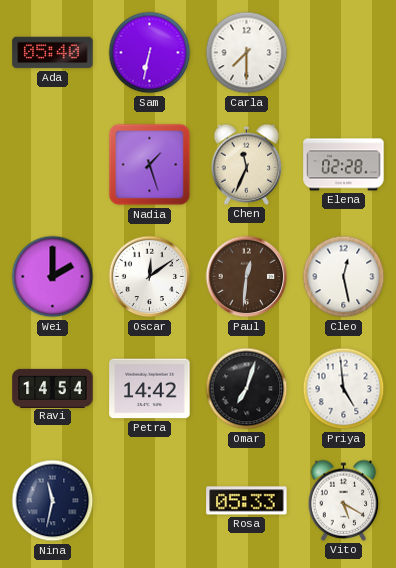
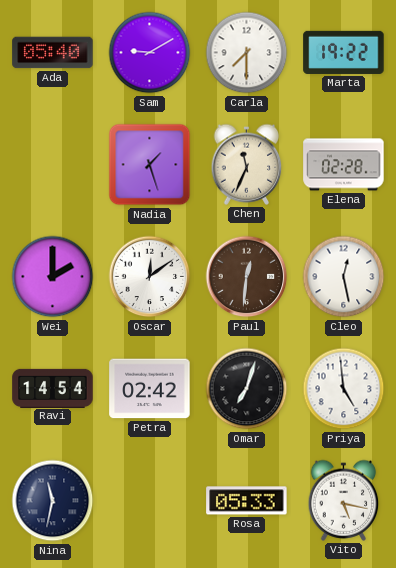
Sam: 6:32 -> 9:10 (150, 53)
Marta: none -> 19:22 (344, 52)
Petra: 14:42 -> 02:42 (150, 389)
Vito: 5:20 -> 5:17 (344, 500)
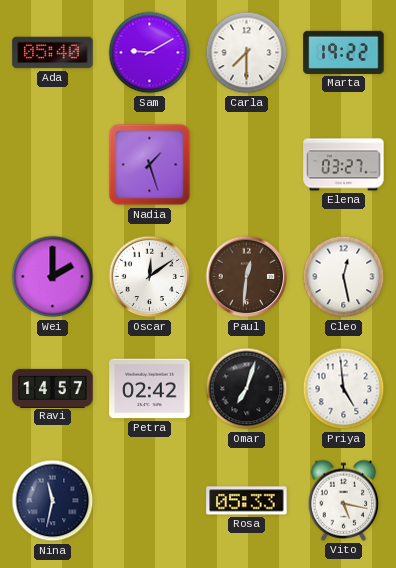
Chen: 11:34 -> none (247, 164)
Elena: 02:28 -> 03:27 (344, 165)
Ravi: 14:54 -> 14:57 (53, 388)
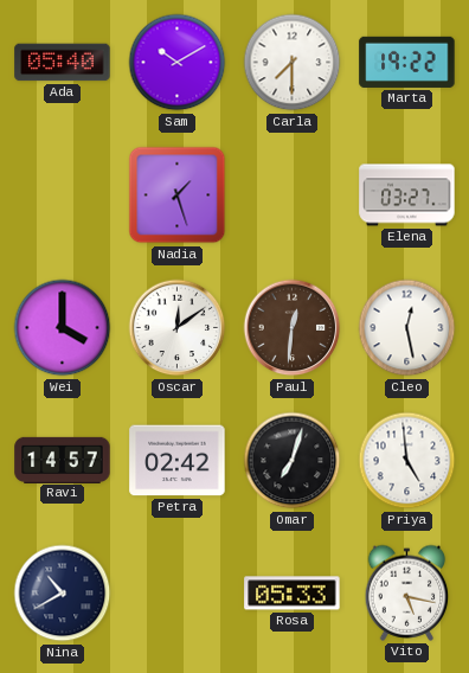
Sam: 9:10 -> 10:10 (178, 63)
Wei: 2:00 -> 4:00 (63, 328)
Nina: 11:32 -> 10:40 (63, 594)
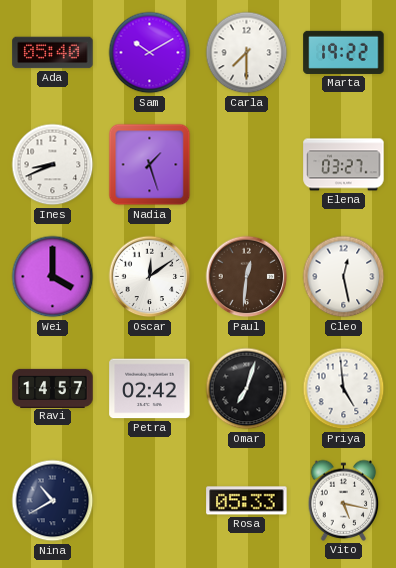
Ines: none -> 8:41 (53, 165)
